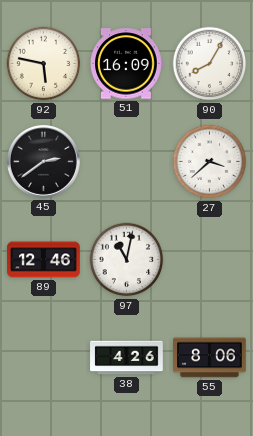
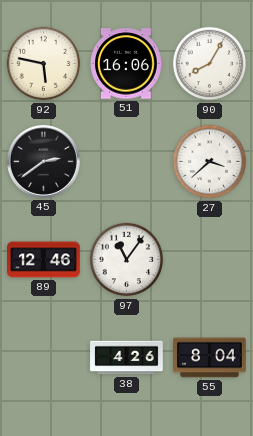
51: 16:09 -> 16:06 (127, 64)
97: 11:02 -> 11:06 (127, 260)
55: 8:06 -> 8:04 (210, 358)
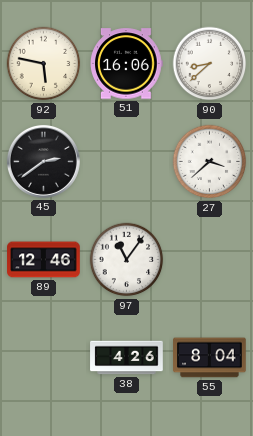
90: 8:05 -> 8:38 (210, 64)
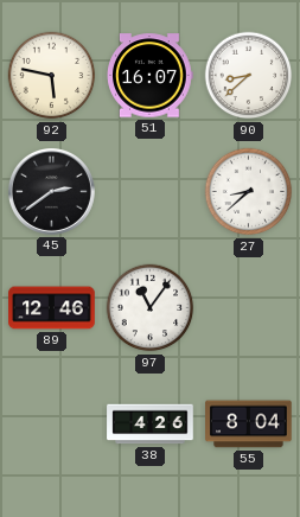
51: 16:06 -> 16:07 (151, 76)
27: 3:38 -> 8:38 (249, 192)
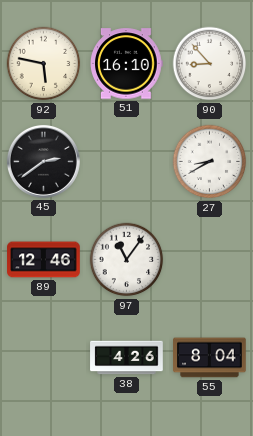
51: 16:07 -> 16:10 (127, 64)
90: 8:38 -> 8:53 (210, 64)
27: 8:38 -> 8:40 (210, 162)
